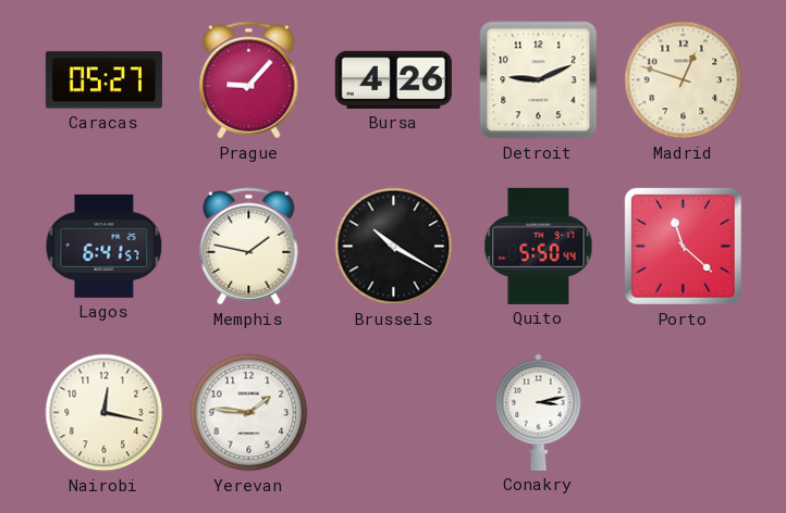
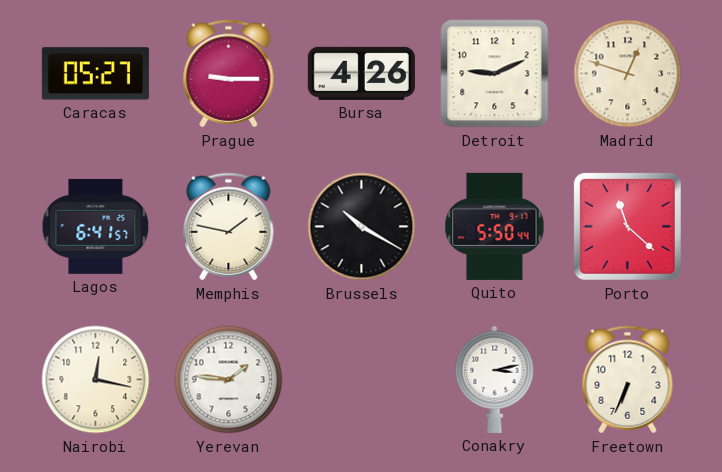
Prague: 9:07 -> 9:15 (229, 74)
Freetown: none -> 6:34 (628, 380)
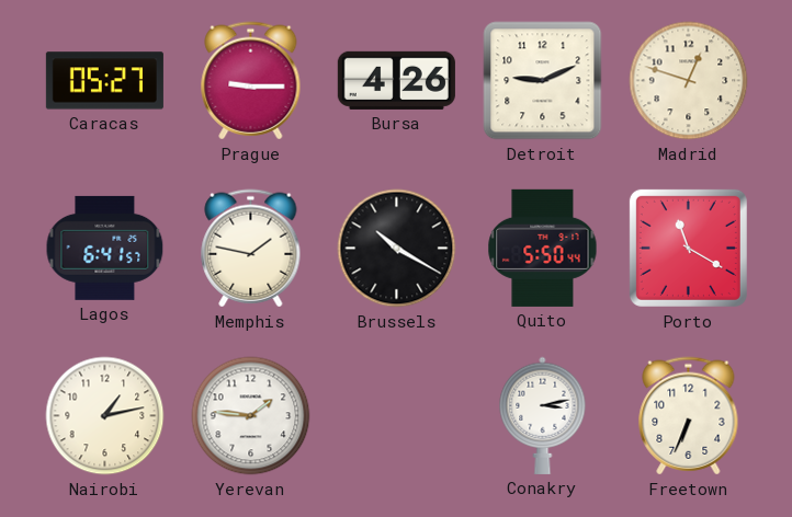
Porto: 11:22 -> 11:20 (688, 248)
Nairobi: 12:17 -> 1:13 (105, 416)
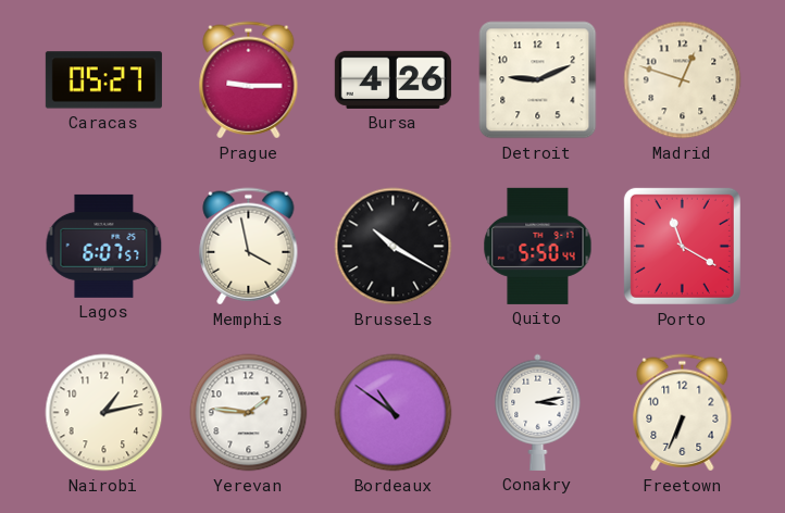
Lagos: 6:41 -> 6:07 (104, 246)
Memphis: 1:47 -> 3:58 (249, 247)
Bordeaux: none -> 10:51 (394, 413)
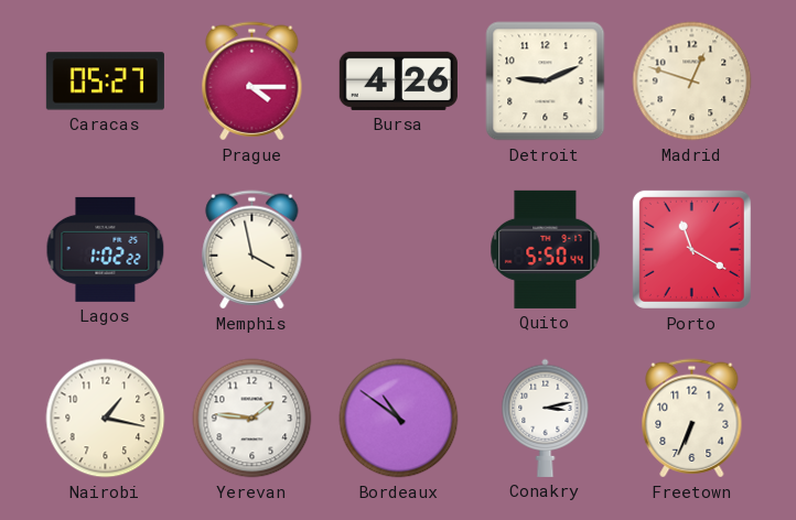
Prague: 9:15 -> 4:15 (252, 82)
Lagos: 6:07 -> 1:02 (106, 249)
Brussels: 10:20 -> none (394, 247)
Nairobi: 1:13 -> 1:17 (106, 419)
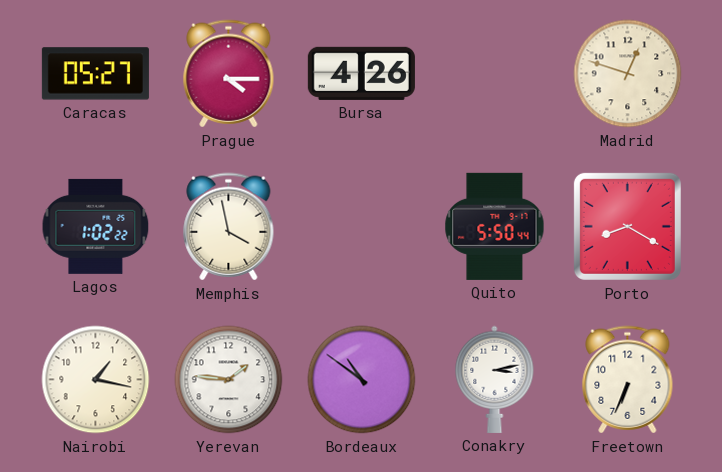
Detroit: 9:11 -> none (546, 82)
Porto: 11:20 -> 8:20 (627, 226)
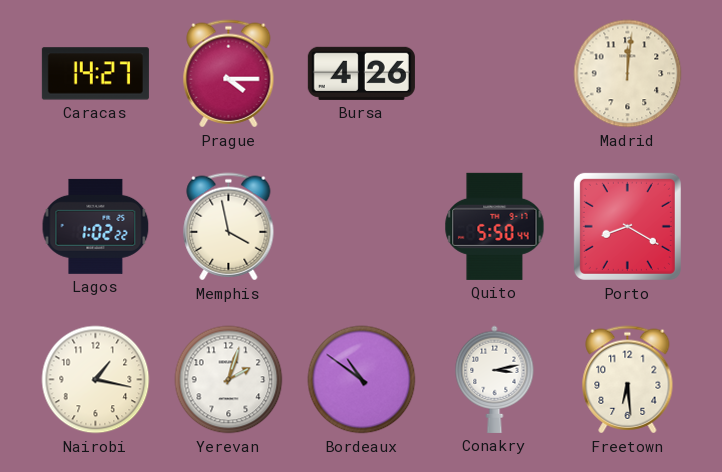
Caracas: 05:27 -> 14:27 (95, 74)
Madrid: 12:48 -> 12:01 (628, 74)
Yerevan: 1:46 -> 2:03 (229, 380)
Freetown: 6:34 -> 6:29 (628, 380)
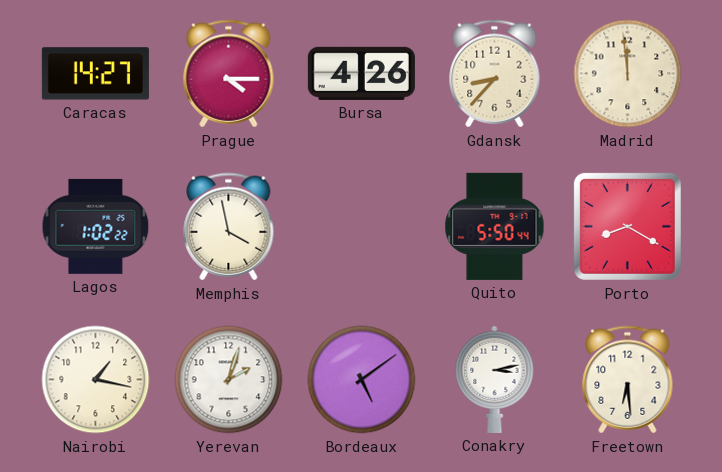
Gdansk: none -> 8:37 (495, 74)
Madrid: 12:01 -> 11:59 (628, 74)
Bordeaux: 10:51 -> 5:09 (362, 380)
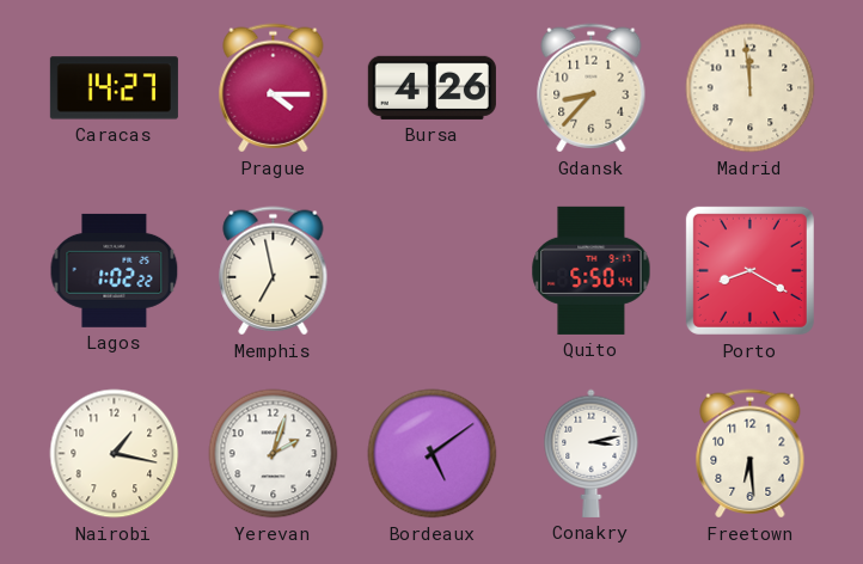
Memphis: 3:58 -> 6:58 (274, 271)
